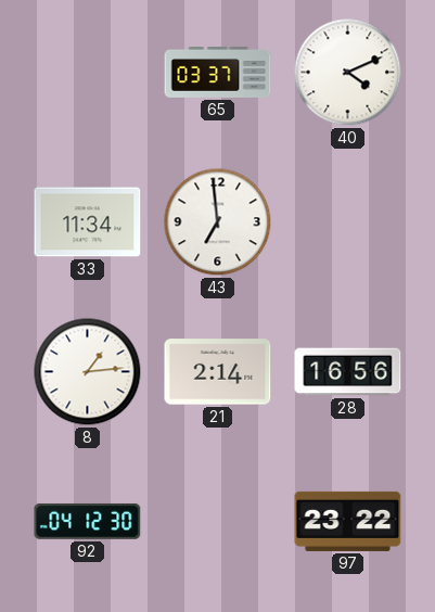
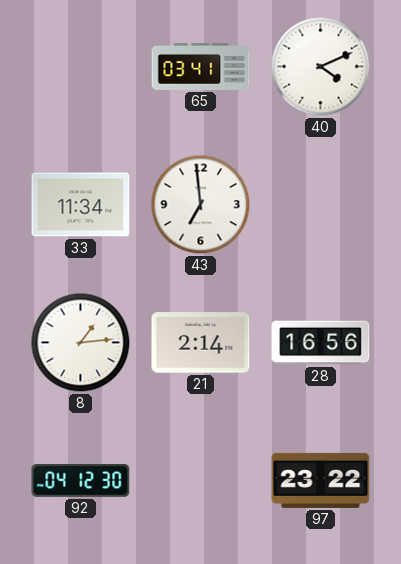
65: 03:37 -> 03:41 (201, 67)
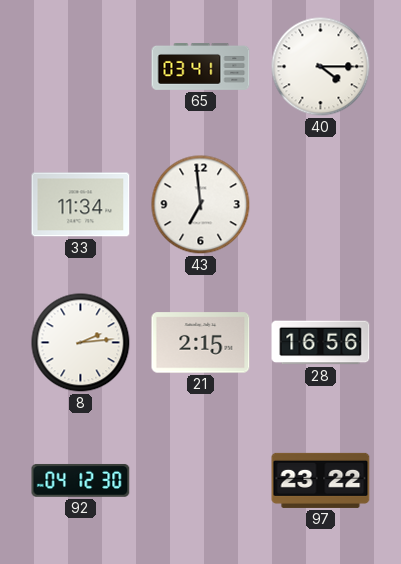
40: 4:11 -> 4:15 (321, 67)
8: 1:14 -> 2:14 (81, 343)
21: 2:14 -> 2:15 (201, 343)
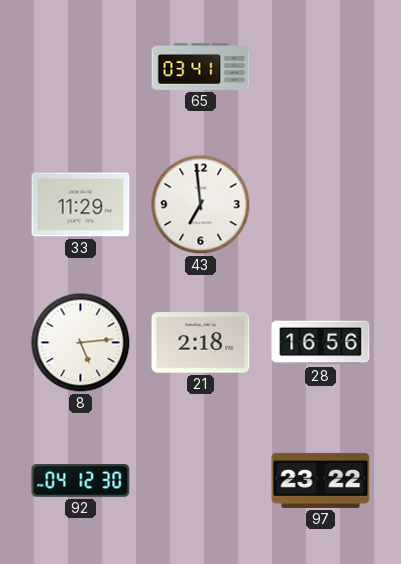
40: 4:15 -> none (321, 67)
33: 11:34 -> 11:29 (81, 205)
8: 2:14 -> 5:14 (81, 343)
21: 2:15 -> 2:18 (201, 343)
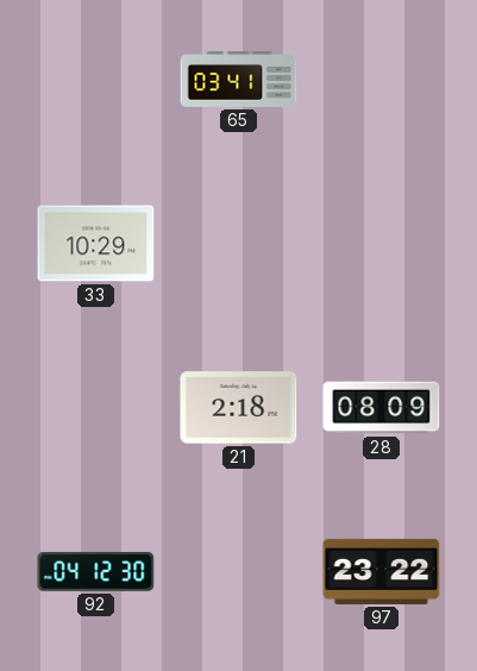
33: 11:29 -> 10:29 (96, 244)
43: 6:59 -> none (201, 205)
8: 5:14 -> none (81, 343)
28: 16:56 -> 08:09 (382, 408)
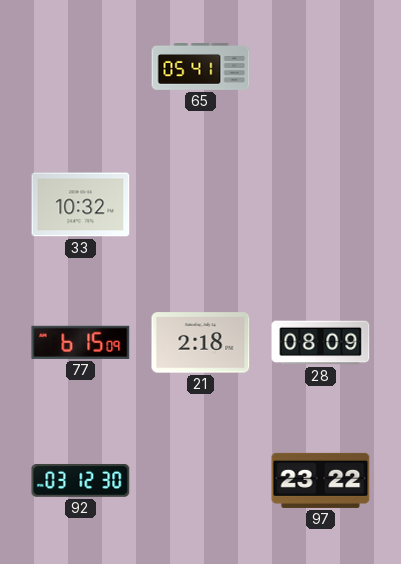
65: 03:41 -> 05:41 (201, 67)
33: 10:29 -> 10:32 (81, 205)
77: none -> 6:15 (81, 342)
92: 04:12 -> 03:12 (81, 480)
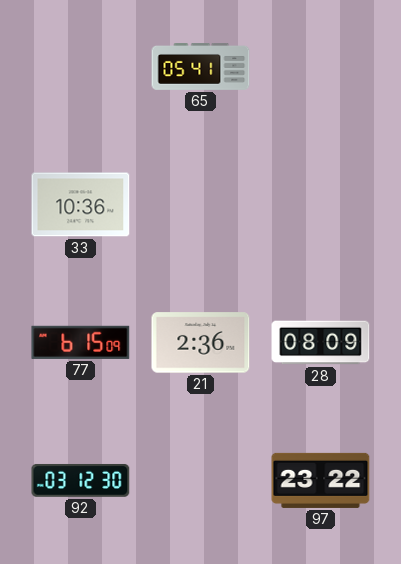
33: 10:32 -> 10:36 (81, 205)
21: 2:18 -> 2:36 (201, 343)
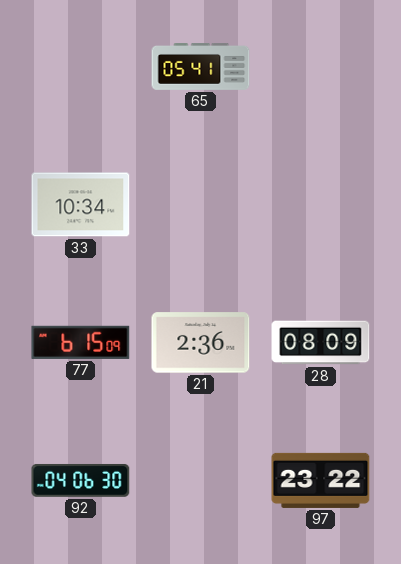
33: 10:36 -> 10:34 (81, 205)
92: 03:12 -> 04:06 (81, 480)
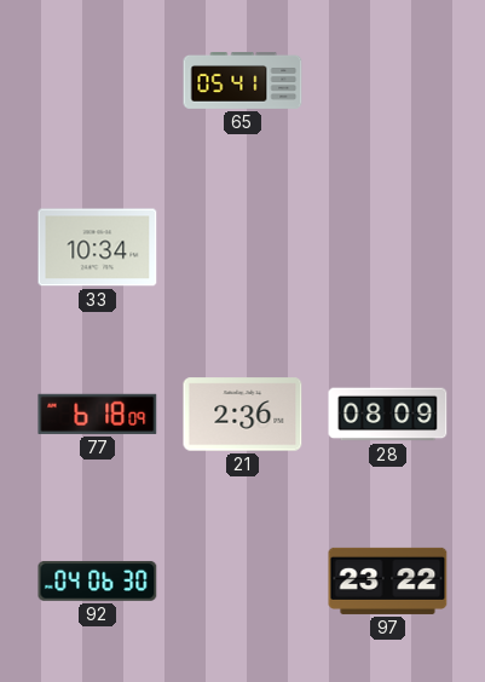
77: 6:15 -> 6:18 (98, 414)
